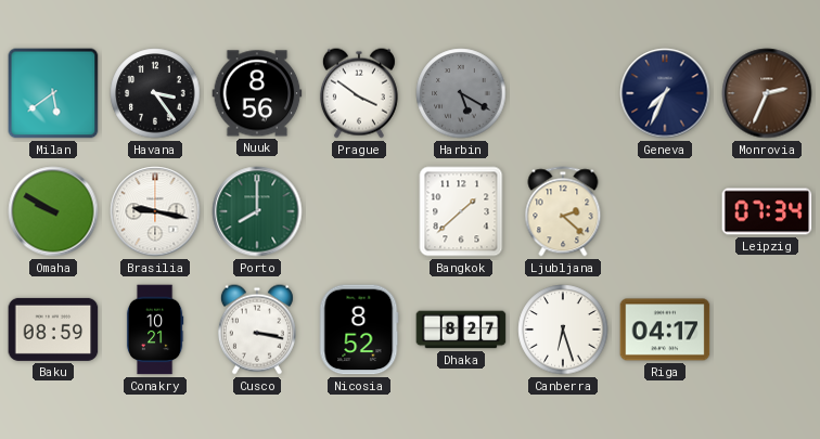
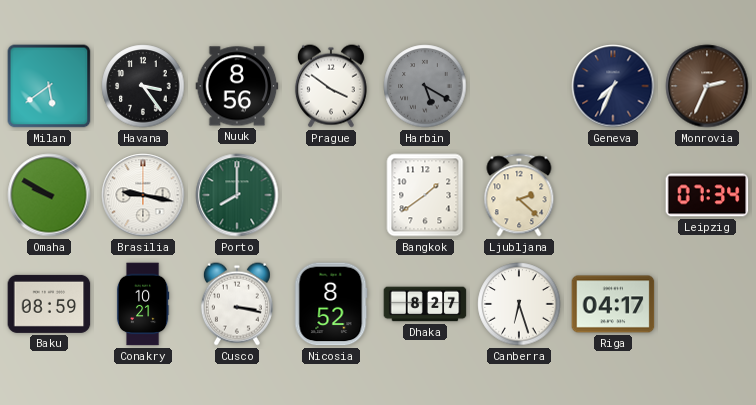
Bangkok: 1:38 -> 1:39 (425, 195)
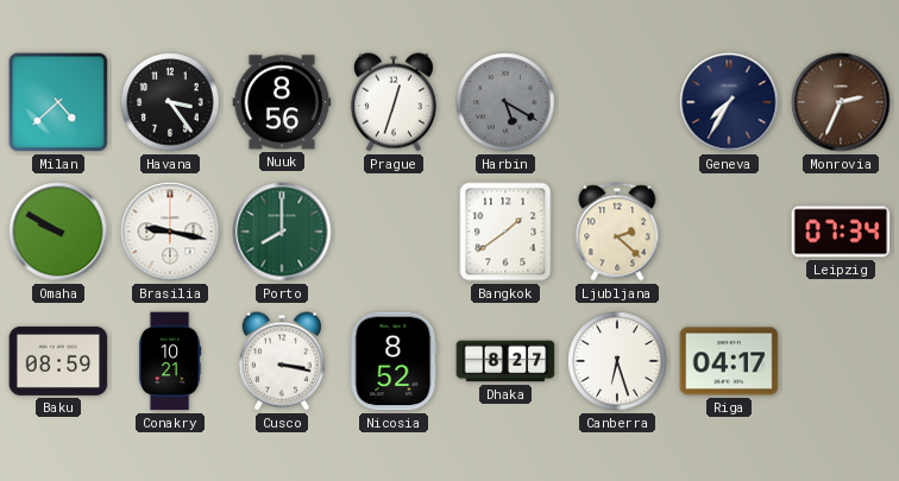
Milan: 5:39 -> 4:38 (58, 102)
Prague: 3:51 -> 12:33 (394, 102)
Geneva: 7:34 -> 7:35 (729, 102)
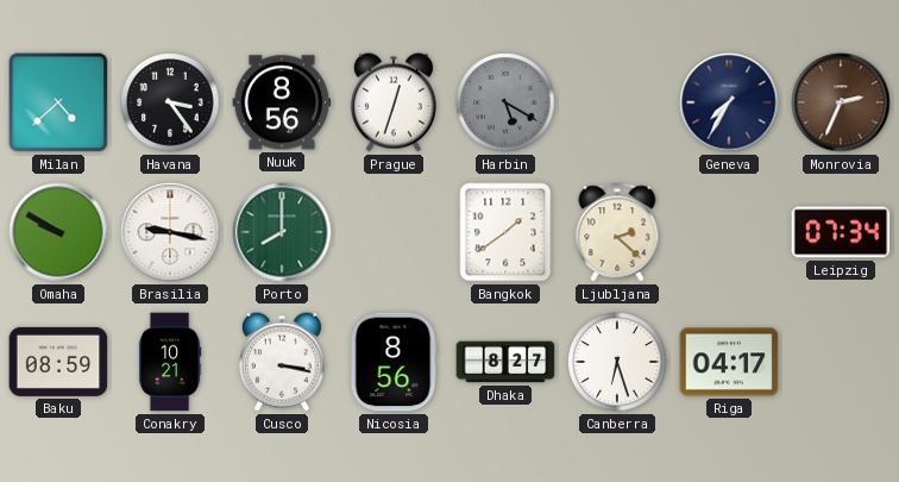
Nicosia: 8:52 -> 8:56 (394, 362)
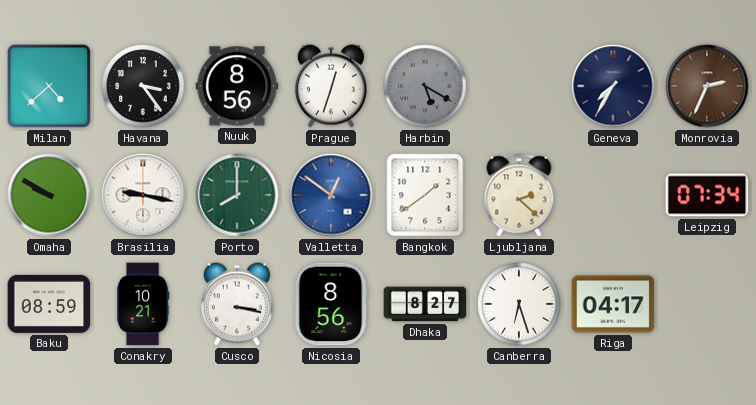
Valletta: none -> 12:51 (331, 195)
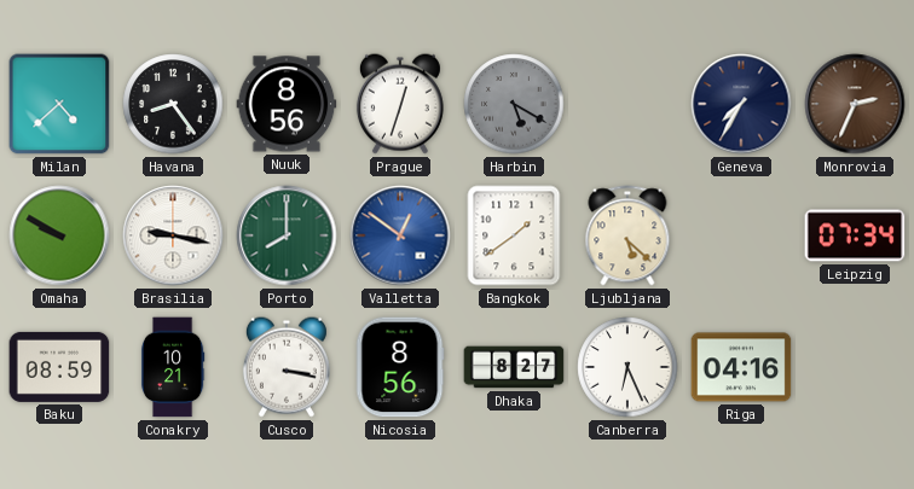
Havana: 3:24 -> 8:24 (173, 104)
Ljubljana: 2:22 -> 5:22 (627, 235)
Canberra: 6:27 -> 6:26 (627, 367)
Riga: 04:17 -> 04:16 (741, 367)
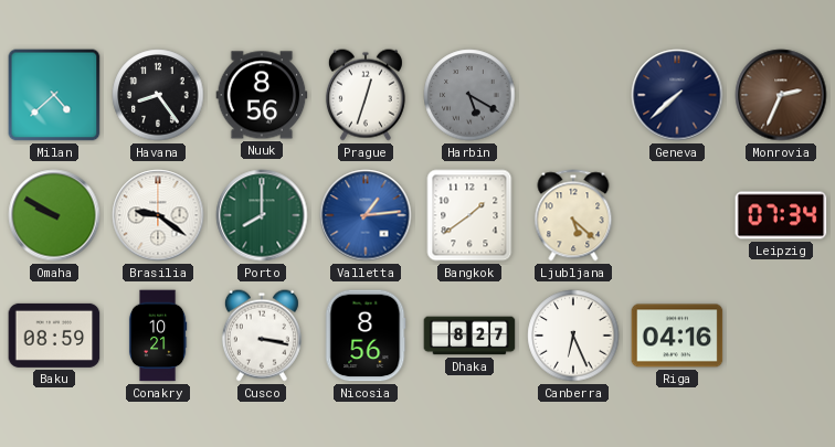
Geneva: 7:35 -> 7:38 (677, 95)
Brasilia: 9:17 -> 9:21 (158, 215)
Valletta: 12:51 -> 1:14 (366, 215)
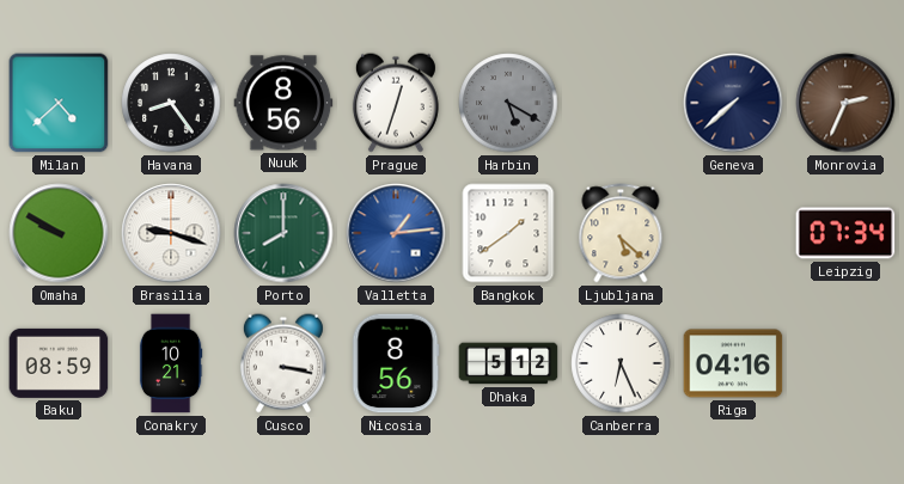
Brasilia: 9:21 -> 9:18 (171, 233)
Dhaka: 8:27 -> 5:12 (508, 363)
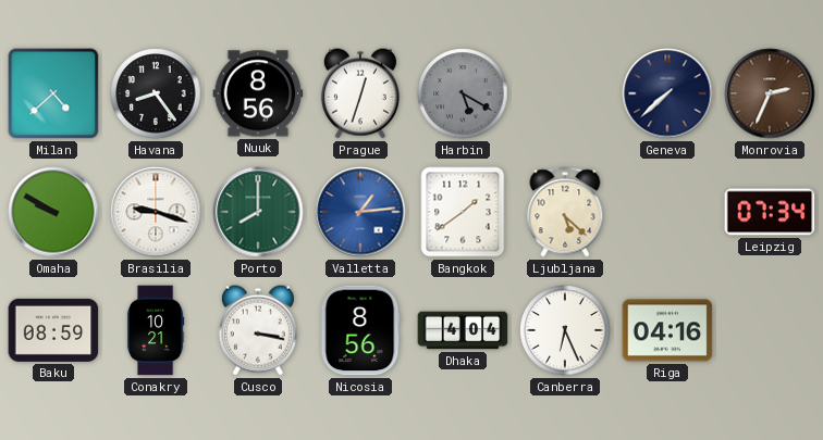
Dhaka: 5:12 -> 4:04 (463, 330)
